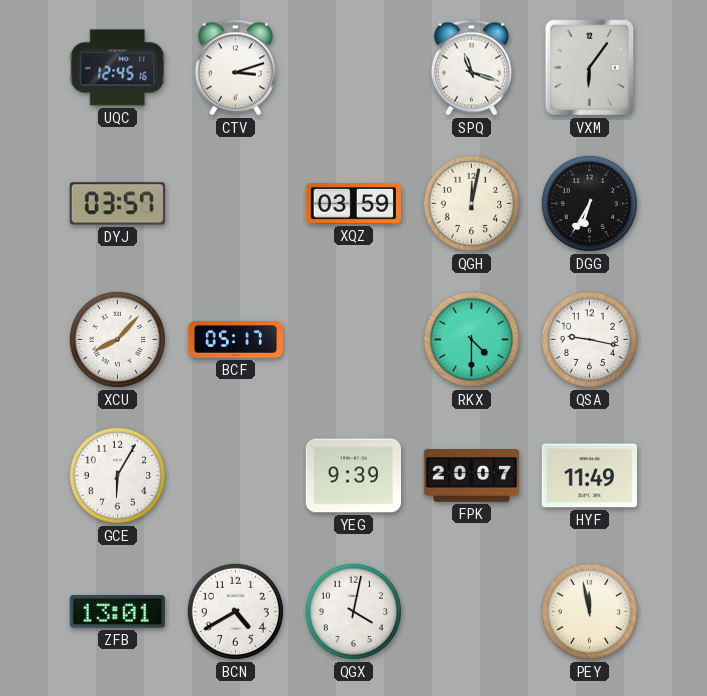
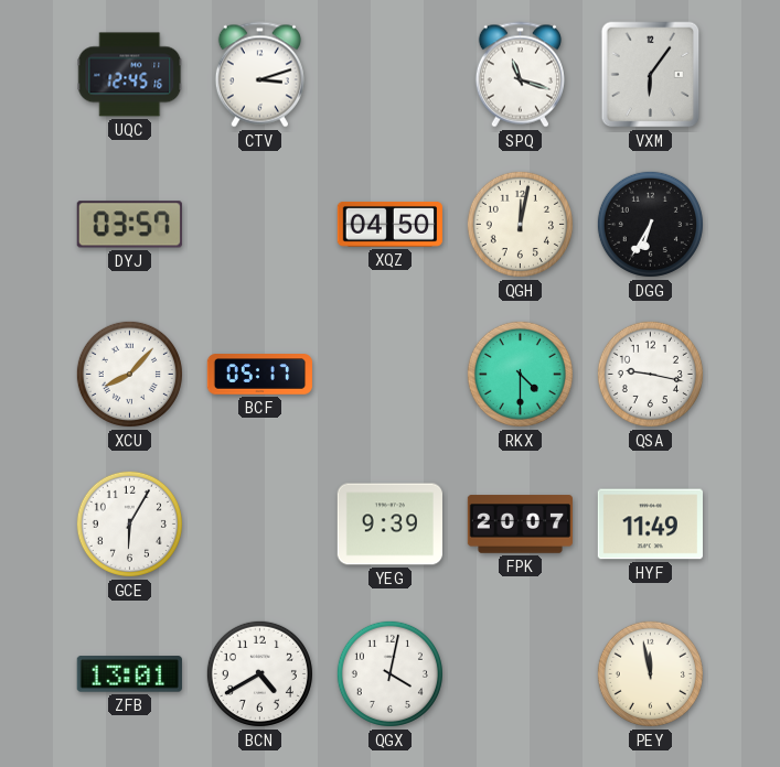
XQZ: 03:59 -> 04:50 (389, 224)
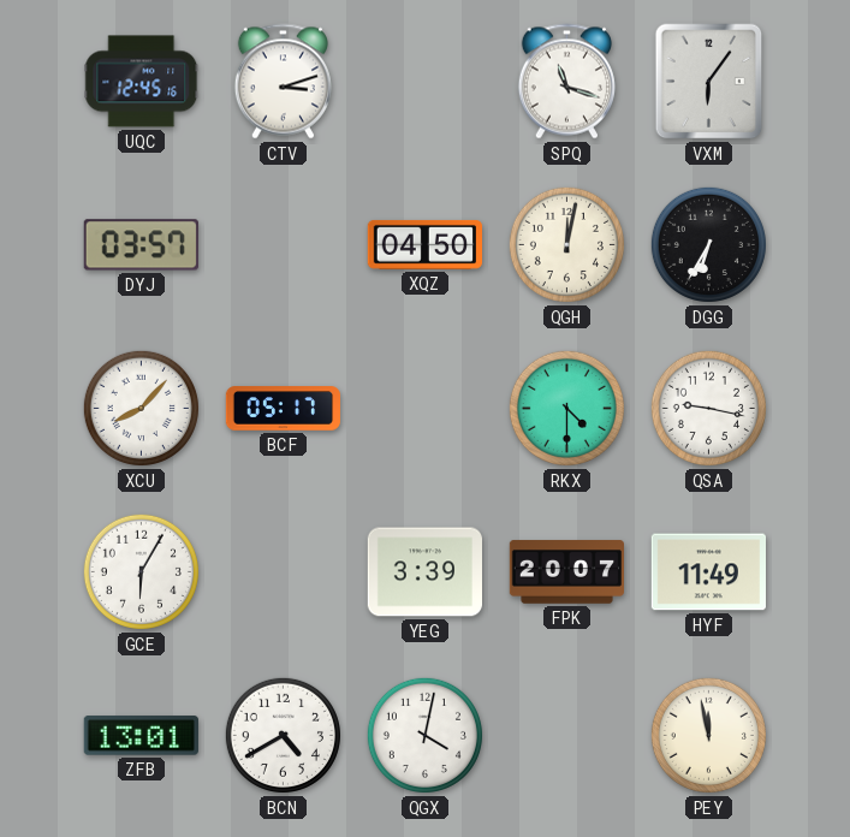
YEG: 9:39 -> 3:39 (424, 572)
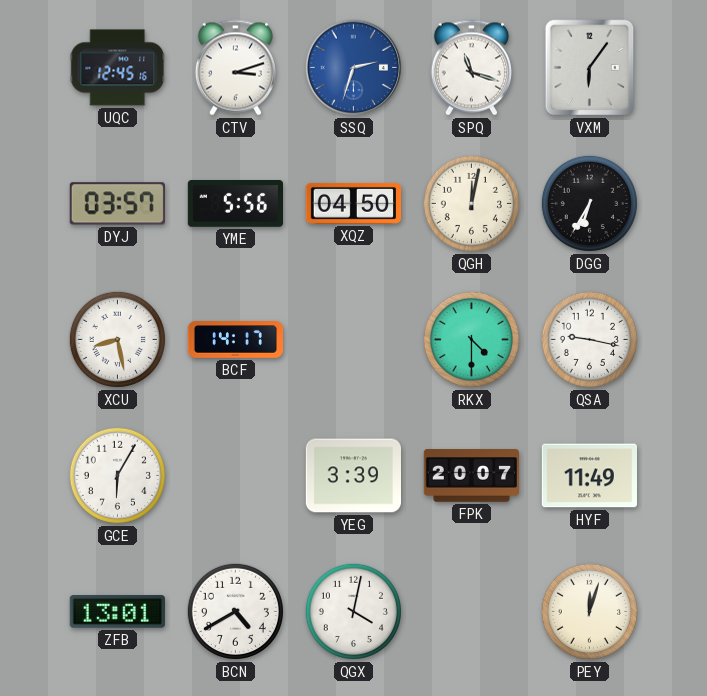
SSQ: none -> 2:33 (354, 68)
YME: none -> 5:56 (235, 204)
XCU: 8:07 -> 8:28 (117, 339)
BCF: 05:17 -> 14:17 (236, 340)
PEY: 11:58 -> 12:03 (589, 611)
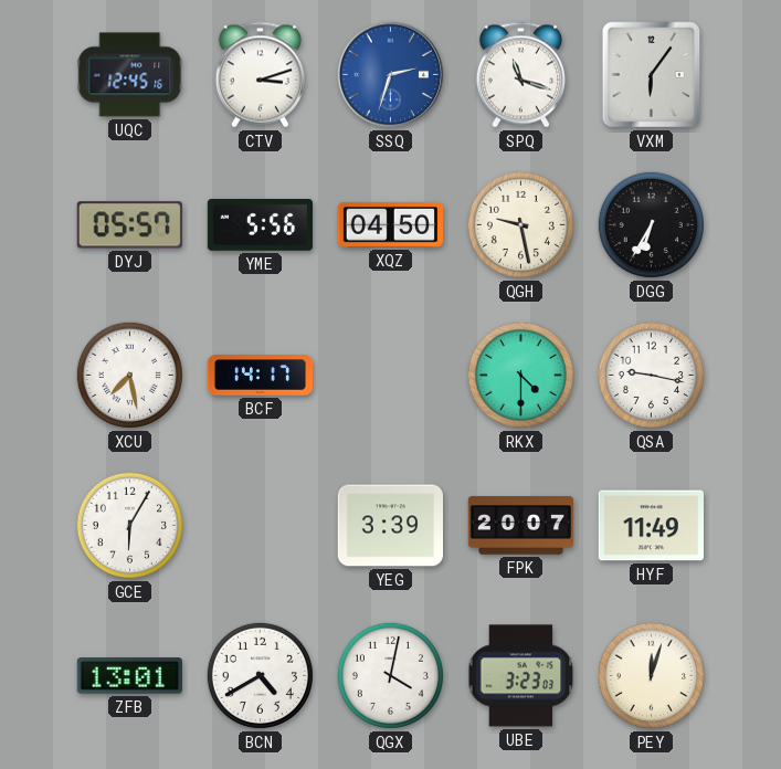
DYJ: 03:57 -> 05:57 (129, 225)
QGH: 12:02 -> 9:28 (520, 224)
XCU: 8:28 -> 7:28 (129, 375)
UBE: none -> 3:23 (521, 676)
